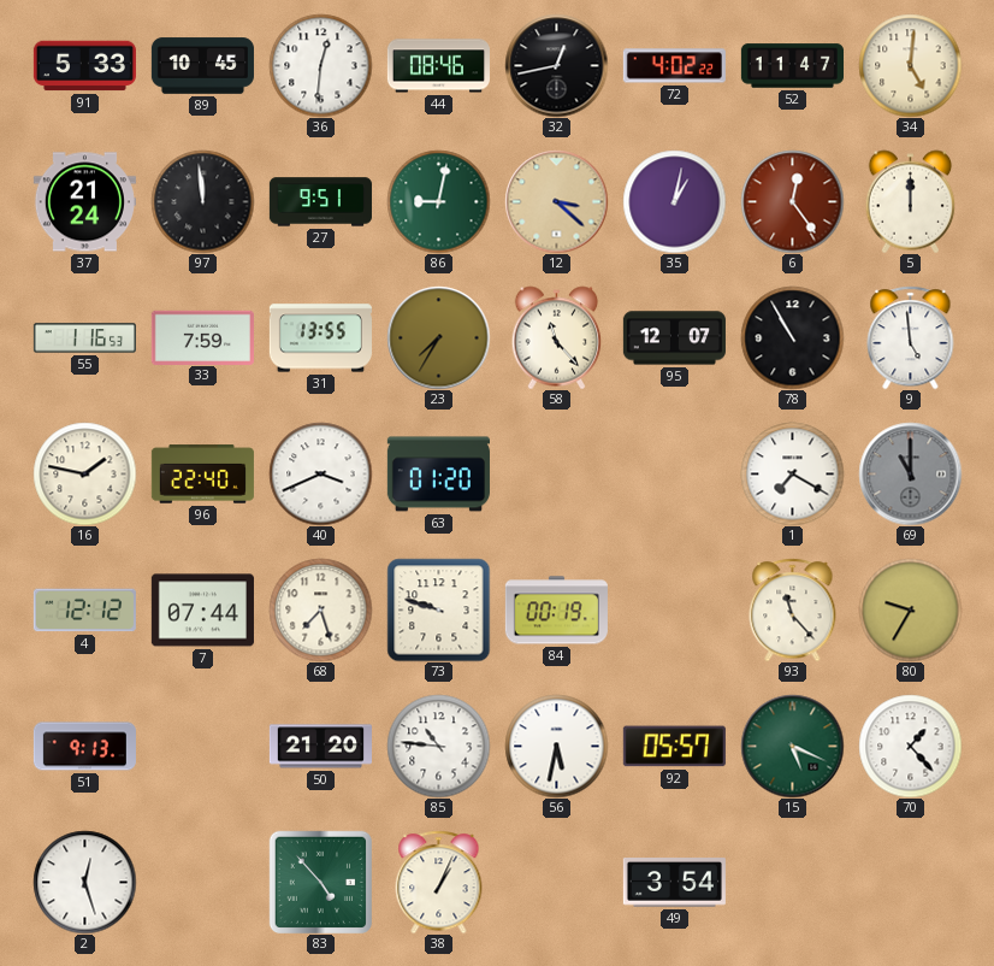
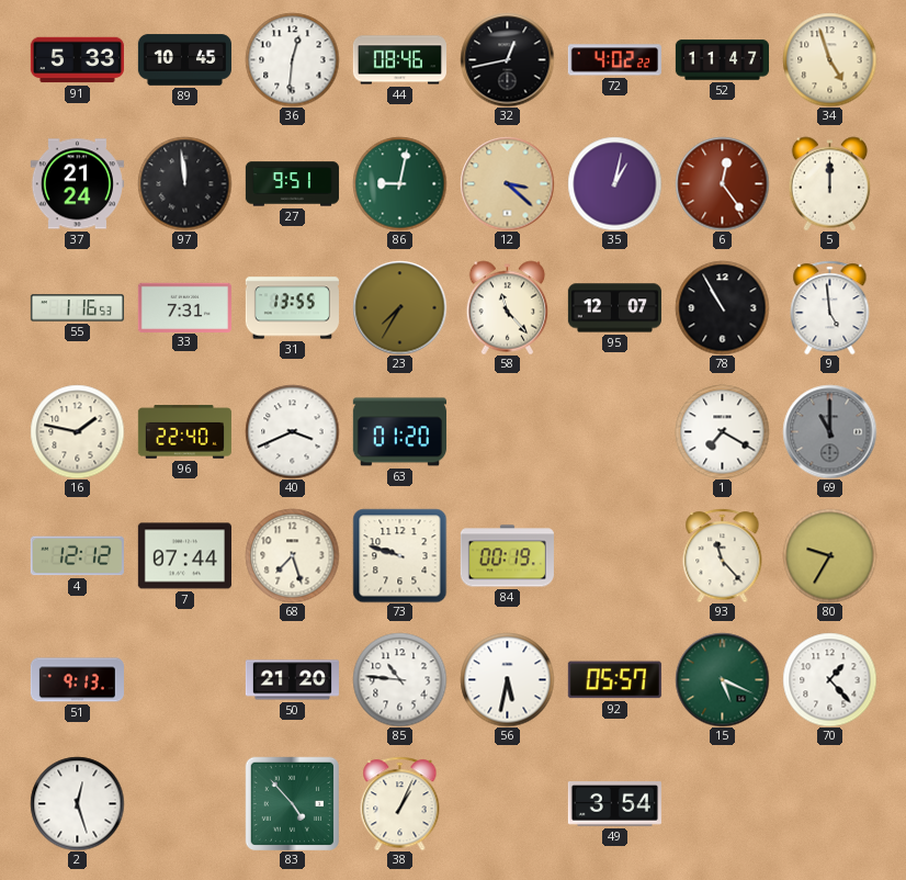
34: 5:01 -> 4:57 (829, 59)
33: 7:59 -> 7:31 (184, 307)
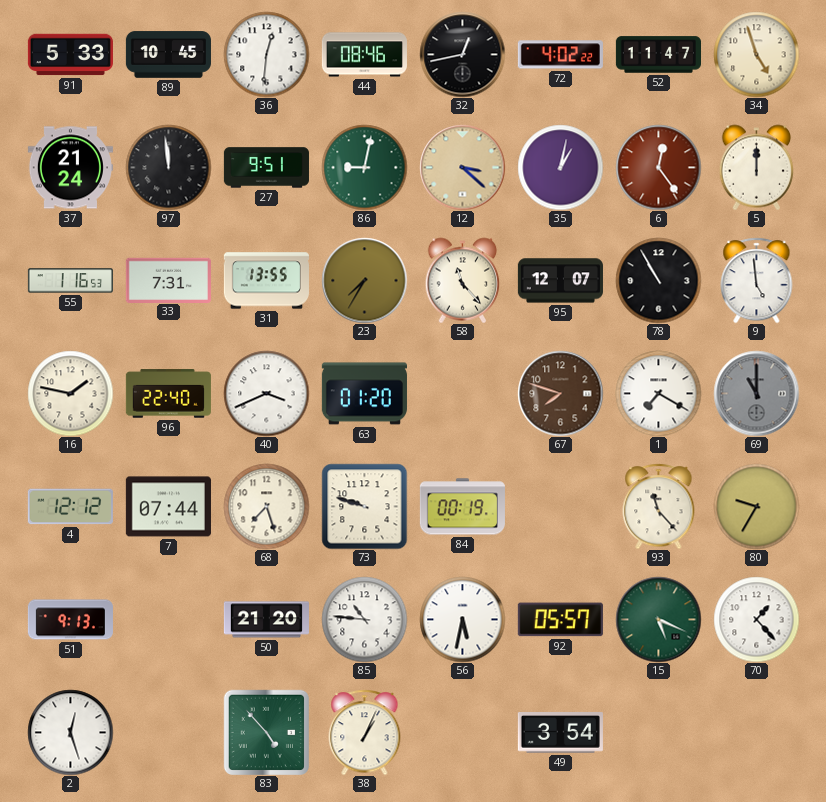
67: none -> 7:48 (560, 393)
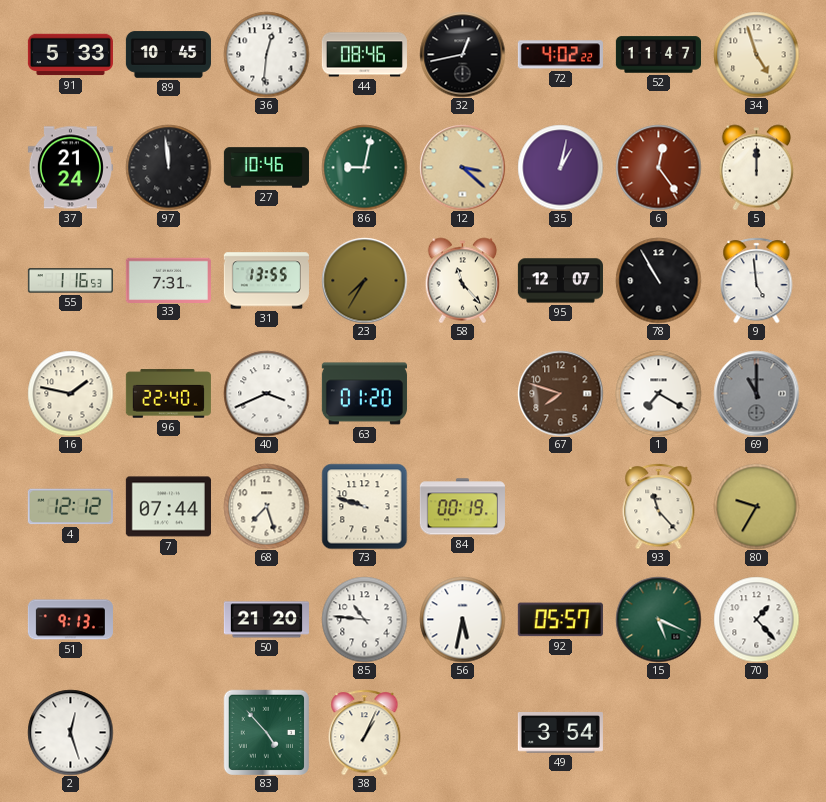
27: 9:51 -> 10:46 (266, 168)
